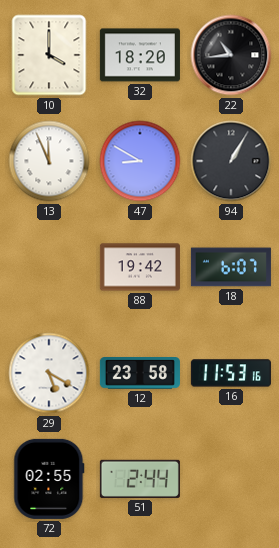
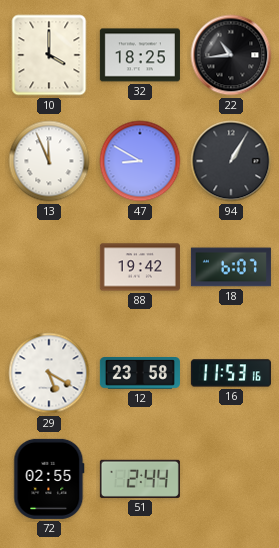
32: 18:20 -> 18:25 (140, 55)
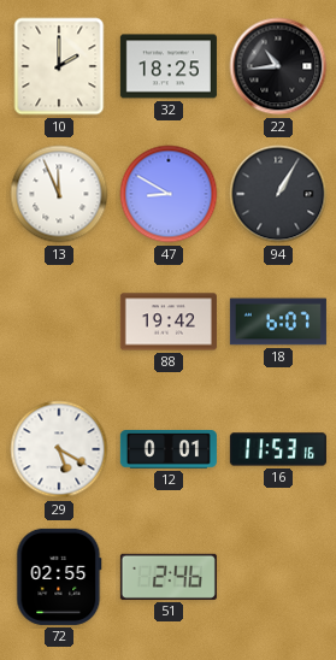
10: 4:00 -> 2:00 (59, 66)
12: 23:58 -> 0:01 (169, 450)
51: 2:44 -> 2:46 (169, 577)
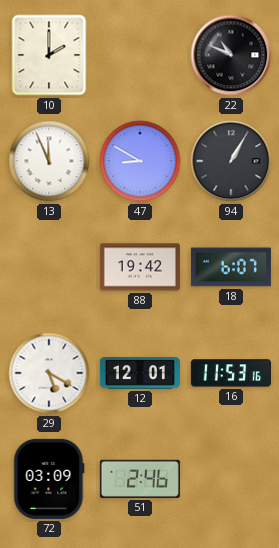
32: 18:25 -> none (169, 66)
22: 10:44 -> 10:49 (231, 55)
12: 0:01 -> 12:01 (140, 374)
72: 02:55 -> 03:09 (49, 479)
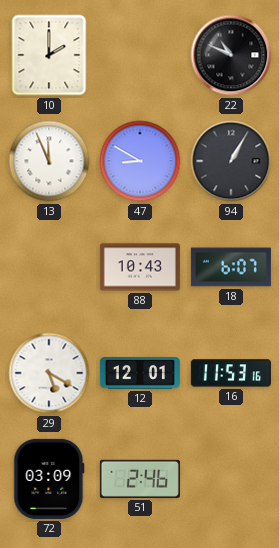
88: 19:42 -> 10:43 (140, 267)
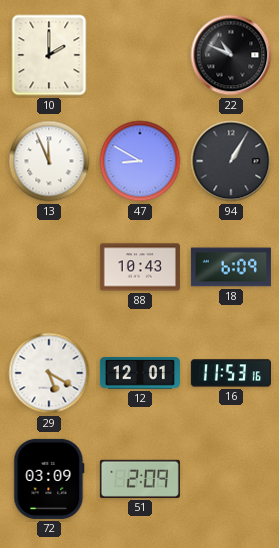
18: 6:07 -> 6:09 (231, 267)
51: 2:46 -> 2:09 (140, 479)
